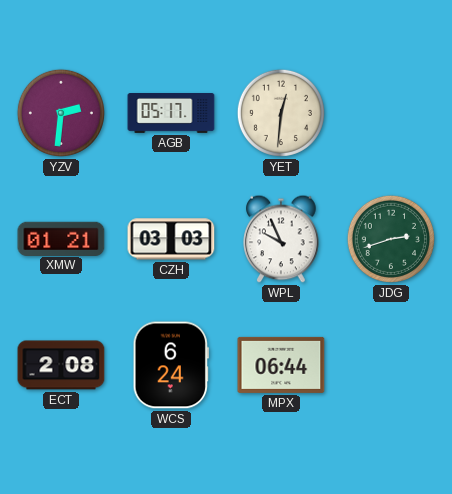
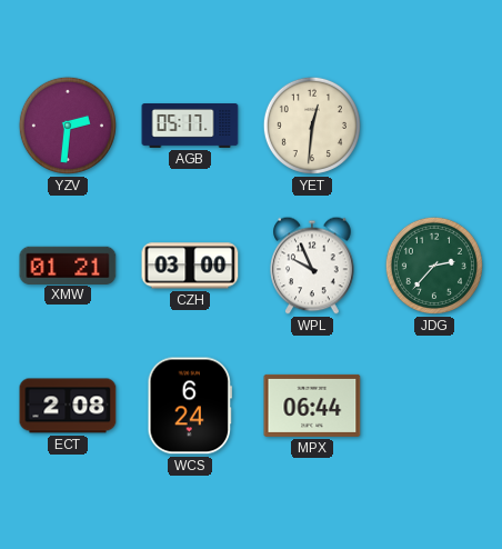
CZH: 03:03 -> 03:00 (190, 266)
JDG: 2:42 -> 2:37 (434, 266)
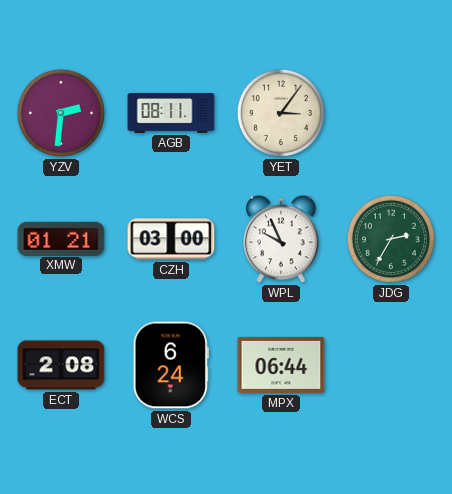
AGB: 05:17 -> 08:11 (171, 114)
YET: 12:31 -> 3:06 (281, 113)
JDG: 2:37 -> 2:35 (391, 239)
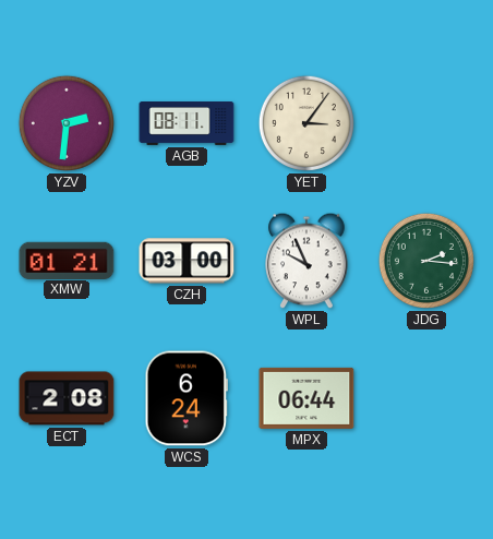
JDG: 2:35 -> 2:16 (426, 261)
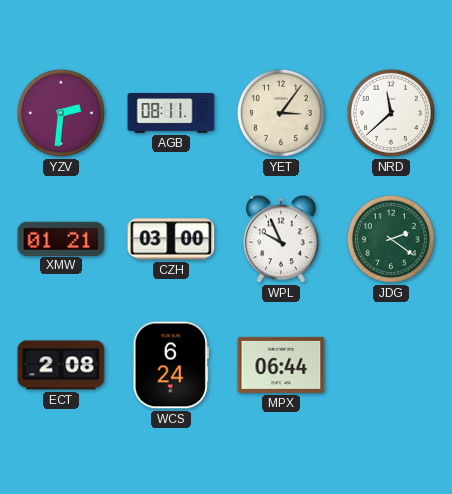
NRD: none -> 11:38 (391, 113)
JDG: 2:16 -> 2:21 (391, 239)
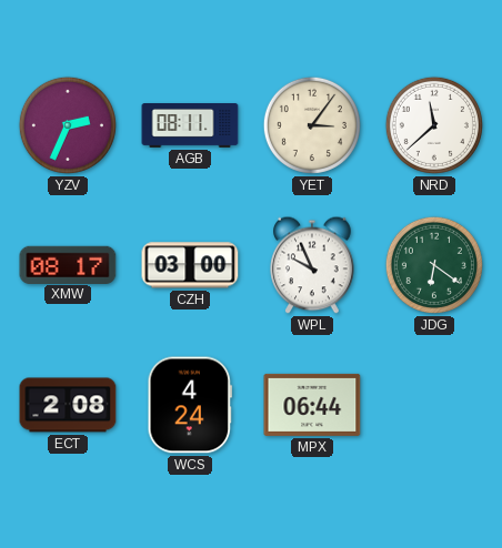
YZV: 2:31 -> 2:34 (68, 125)
XMW: 01:21 -> 08:17 (68, 264)
JDG: 2:21 -> 6:21 (434, 265)
WCS: 6:24 -> 4:24 (190, 405)
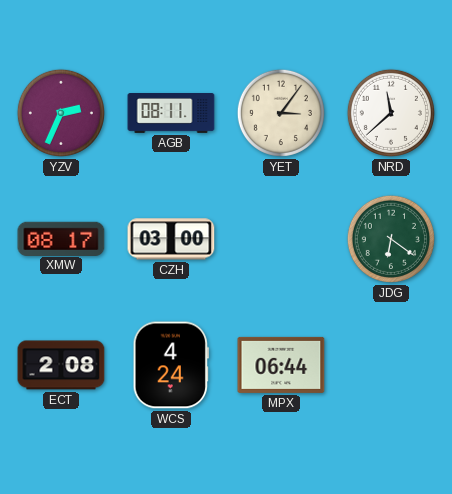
WPL: 9:56 -> none (312, 265)
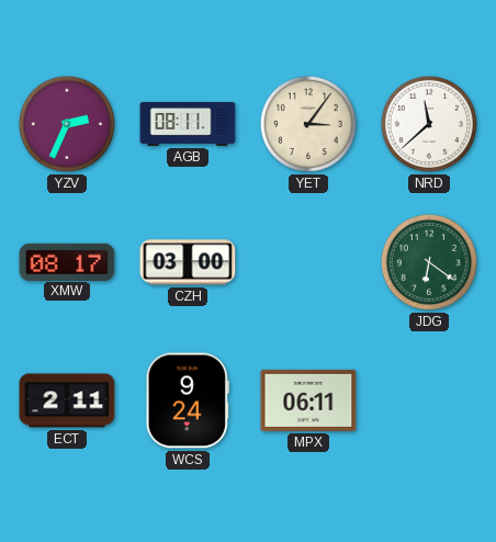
ECT: 2:08 -> 2:11 (67, 400)
WCS: 4:24 -> 9:24 (188, 400)
MPX: 06:44 -> 06:11 (308, 400)
